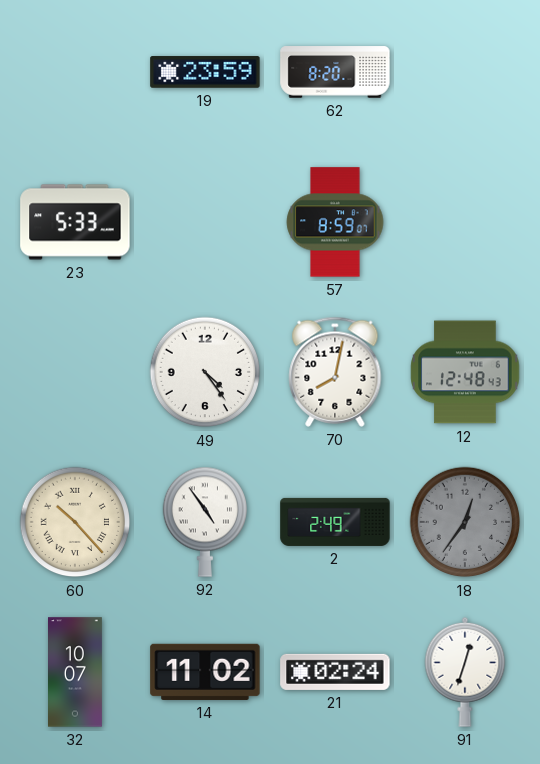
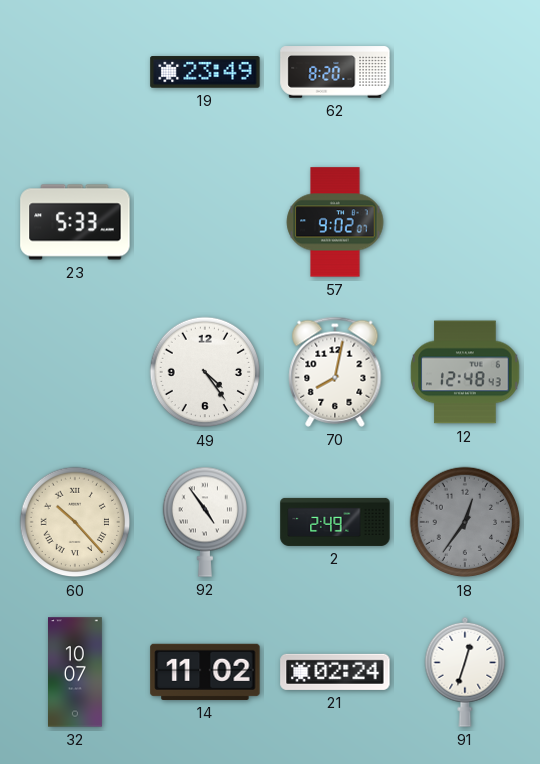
19: 23:59 -> 23:49 (205, 72)
57: 8:59 -> 9:02 (335, 222)
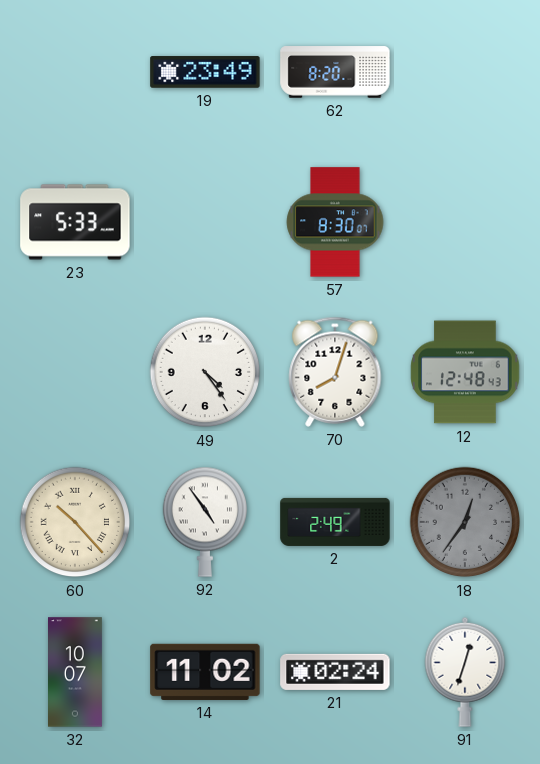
57: 9:02 -> 8:30 (335, 222)
70: 8:02 -> 8:03 (335, 372)
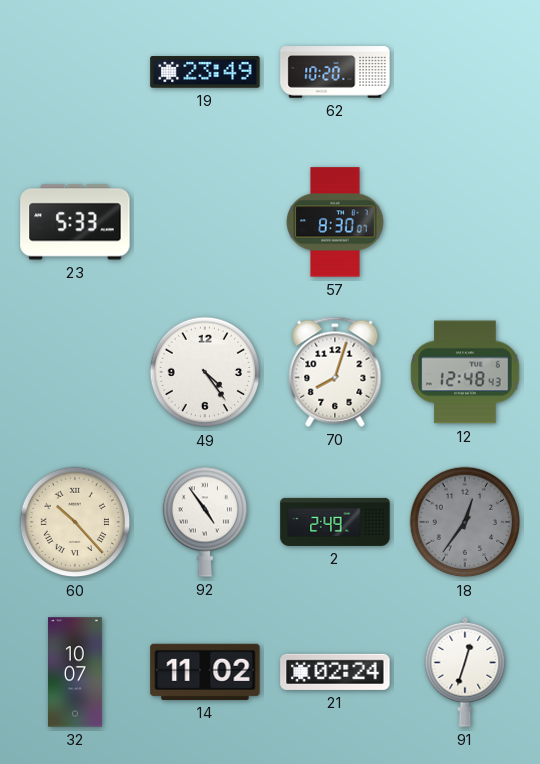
62: 8:20 -> 10:20 (335, 72)
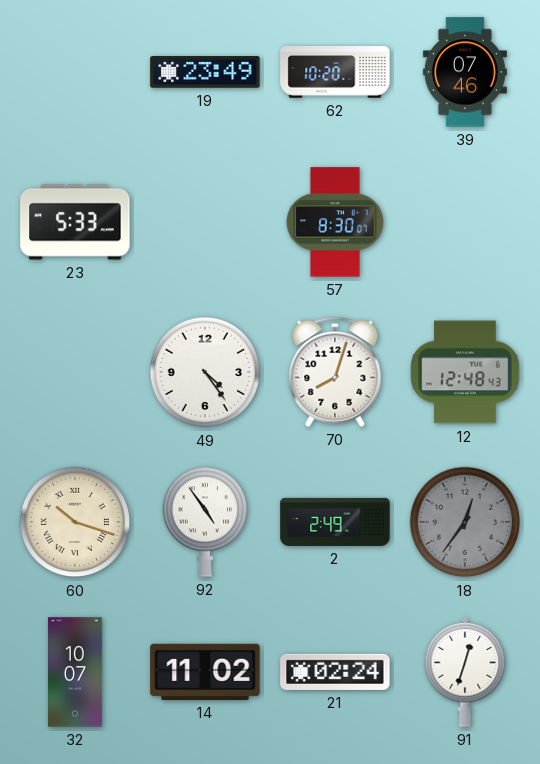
39: none -> 07:46 (465, 72)
60: 10:23 -> 10:18 (75, 522)
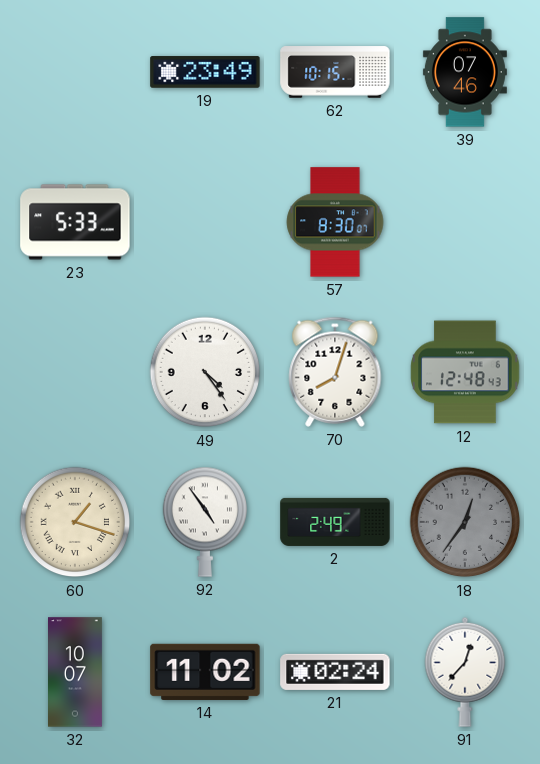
62: 10:20 -> 10:15 (335, 72)
60: 10:18 -> 1:18 (75, 522)
91: 12:33 -> 12:37 (465, 672)
